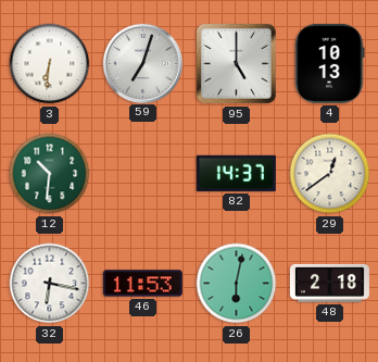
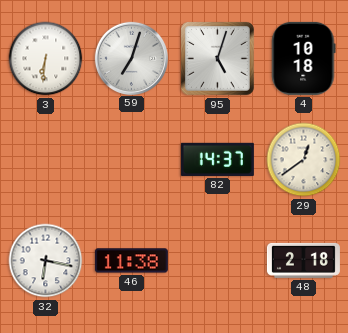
95: 5:00 -> 5:03 (217, 58)
4: 10:13 -> 10:18 (304, 58)
12: 10:31 -> none (50, 174)
46: 11:53 -> 11:38 (131, 261)
26: 6:02 -> none (237, 284)
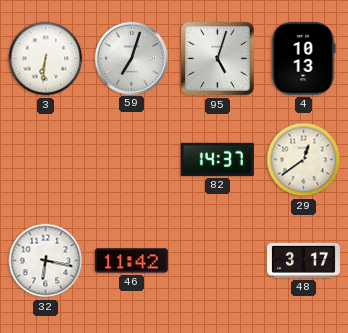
4: 10:18 -> 10:13 (304, 58)
46: 11:38 -> 11:42 (131, 261)
48: 2:18 -> 3:17 (303, 260)
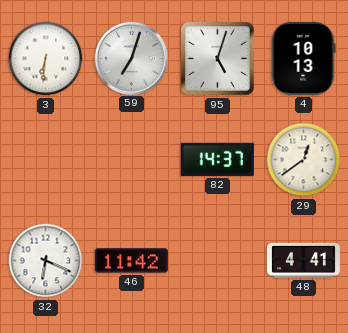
32: 6:17 -> 6:19 (46, 261)
48: 3:17 -> 4:41 (303, 260)
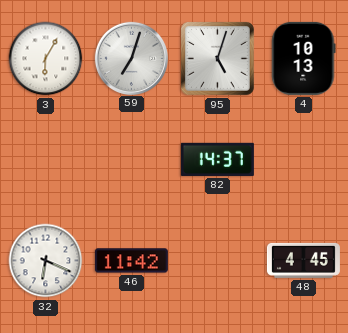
3: 6:31 -> 6:05 (46, 59)
29: 12:39 -> none (304, 160)
48: 4:41 -> 4:45 (303, 260)
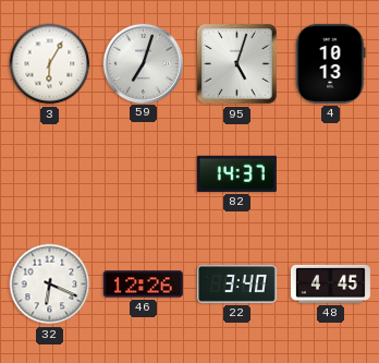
46: 11:42 -> 12:26 (143, 285)
22: none -> 3:40 (236, 283)
